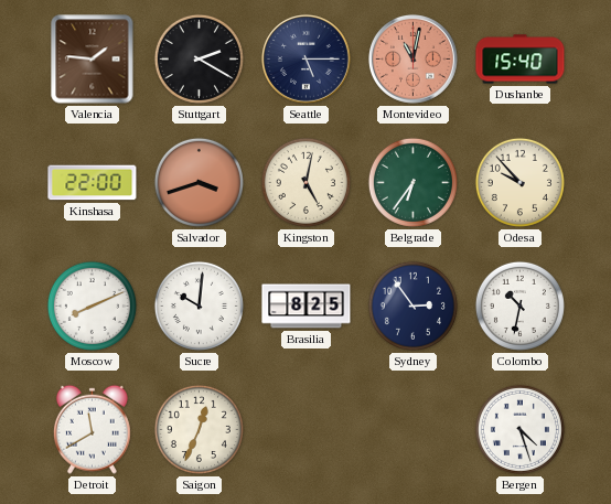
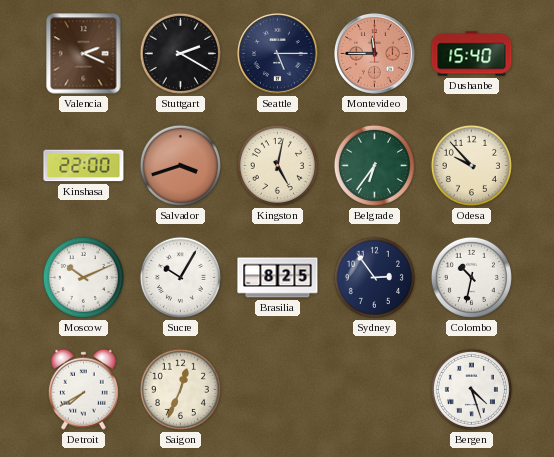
Valencia: 1:46 -> 2:19 (84, 54)
Montevideo: 11:02 -> 11:45 (374, 53)
Moscow: 8:11 -> 10:11 (83, 277)
Sucre: 10:01 -> 10:05 (180, 277)
Detroit: 11:40 -> 7:40 (83, 389)
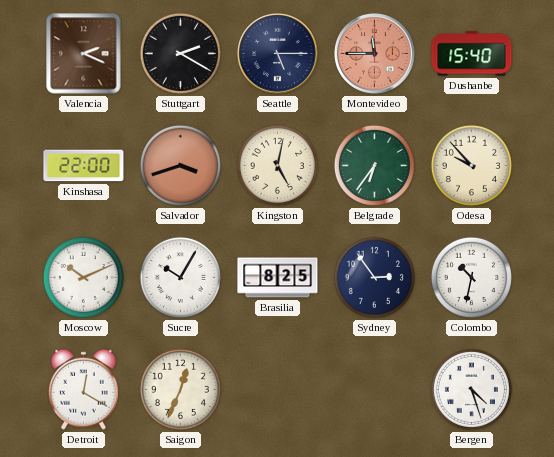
Detroit: 7:40 -> 12:20 (83, 389)
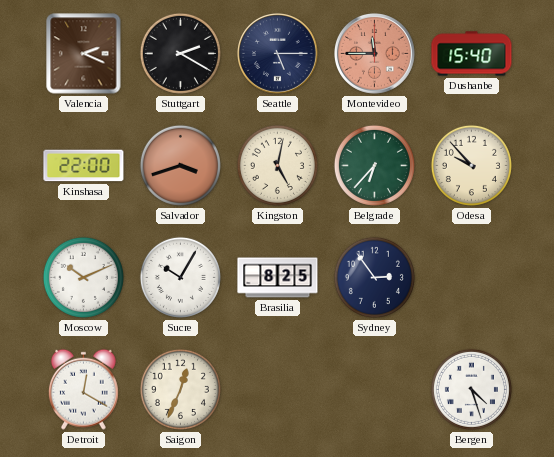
Belgrade: 6:36 -> 6:37 (374, 165)
Colombo: 10:32 -> none (471, 277)
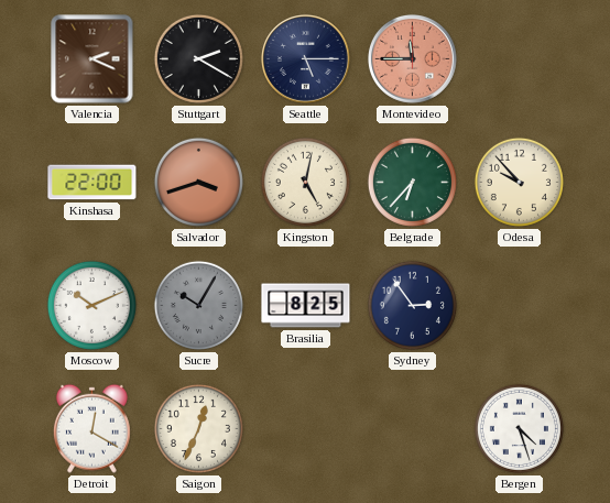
Dushanbe: 15:40 -> none (472, 54)
Sucre dial: white -> grey (198, 305)
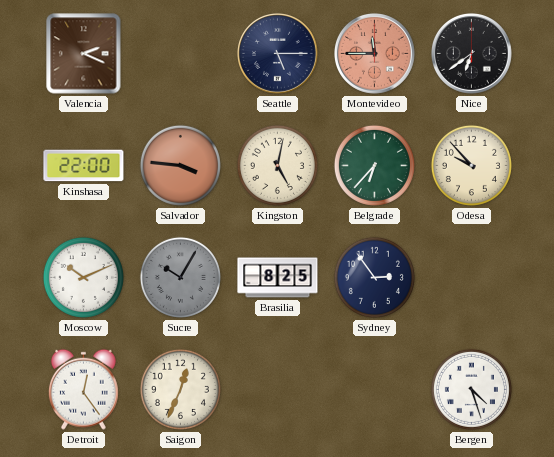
Stuttgart: 2:20 -> none (198, 58)
Nice: none -> 6:39 (471, 53)
Salvador: 3:42 -> 3:46 (180, 165)
Detroit: 12:20 -> 12:24 (83, 389)
